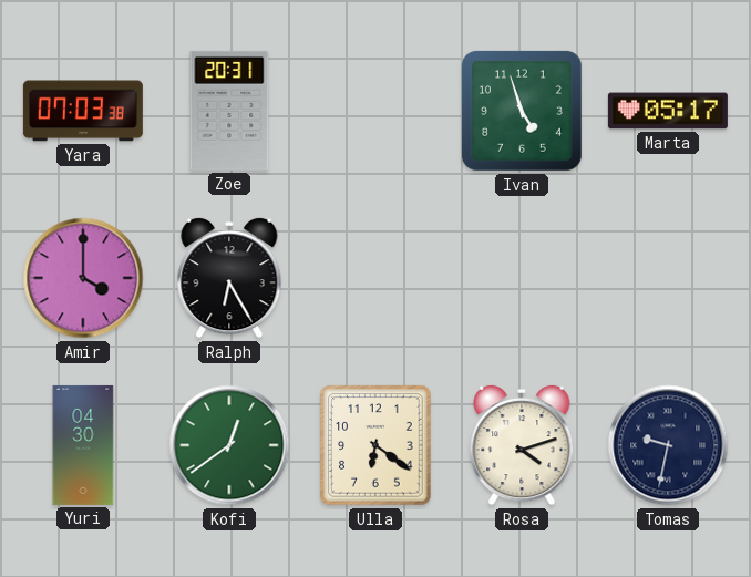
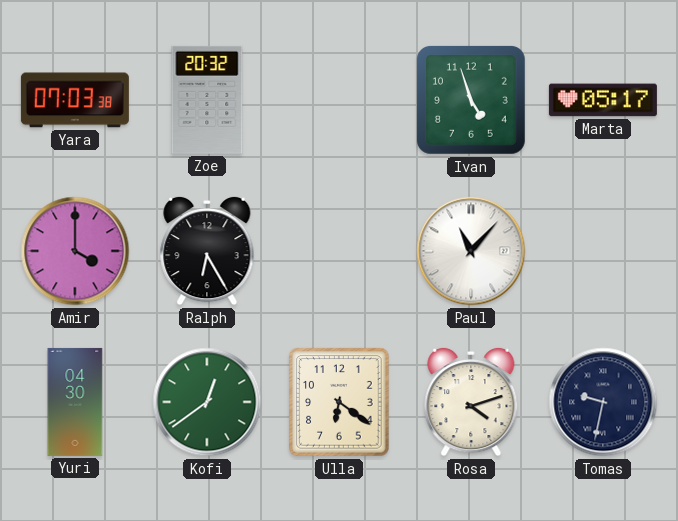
Zoe: 20:31 -> 20:32 (207, 100)
Paul: none -> 11:07 (471, 251)
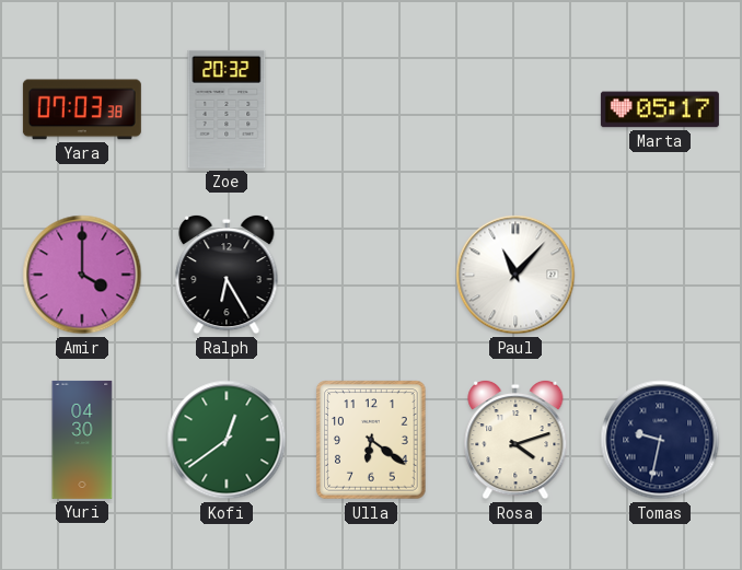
Ivan: 4:57 -> none (471, 100)
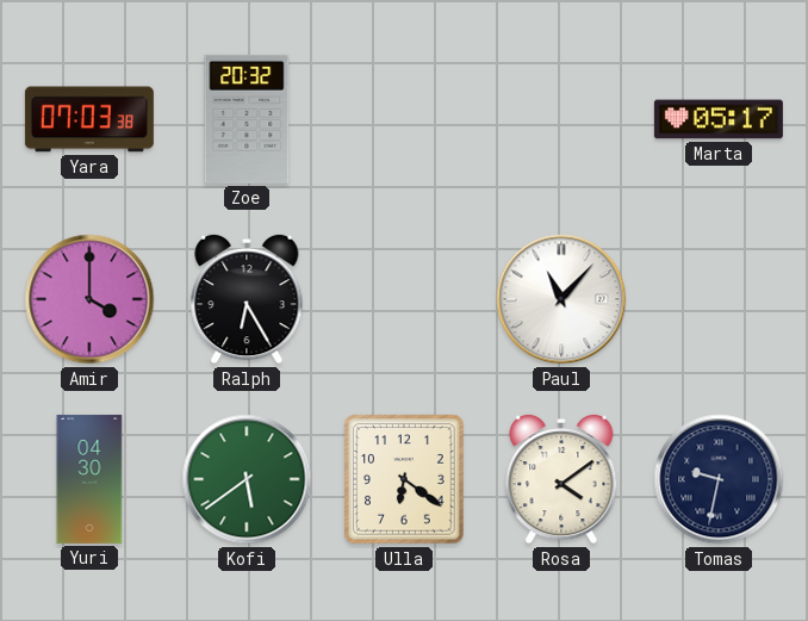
Kofi: 12:39 -> 5:39 (247, 479)
Rosa: 4:12 -> 4:09 (561, 479)
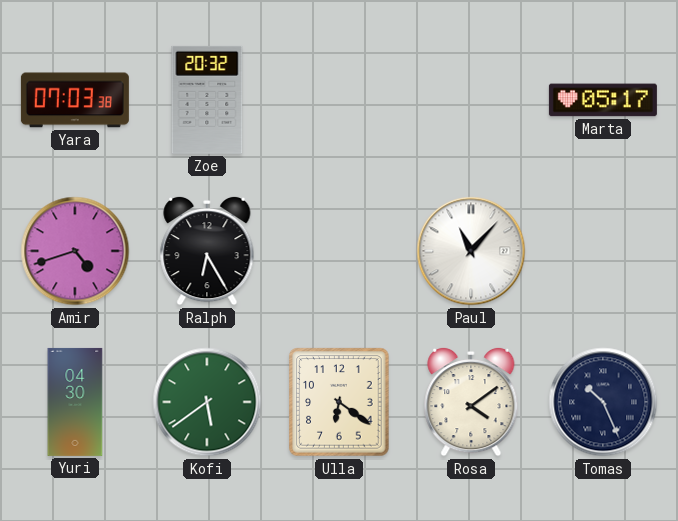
Amir: 4:00 -> 4:42 (75, 251)
Tomas: 9:32 -> 10:26 (603, 402)
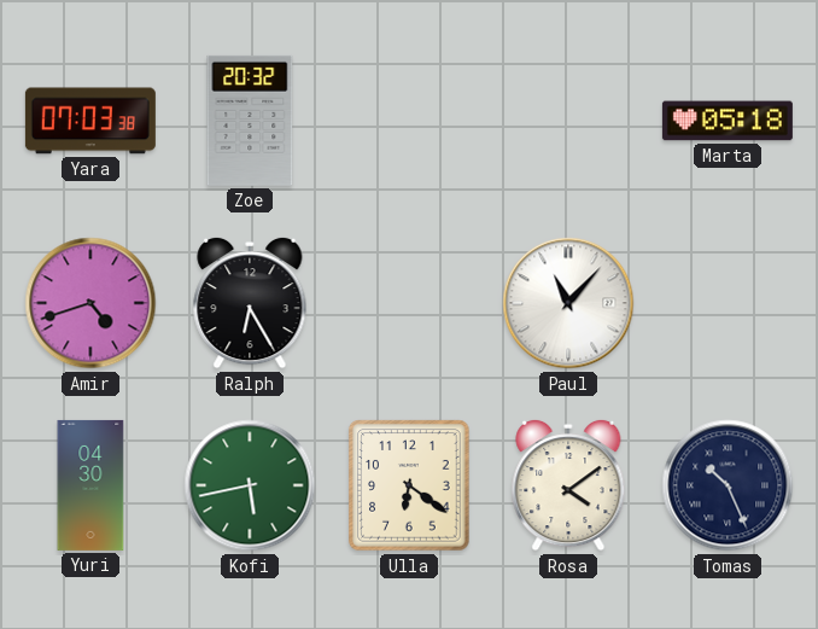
Marta: 05:17 -> 05:18 (728, 121)
Kofi: 5:39 -> 5:43 (250, 485)
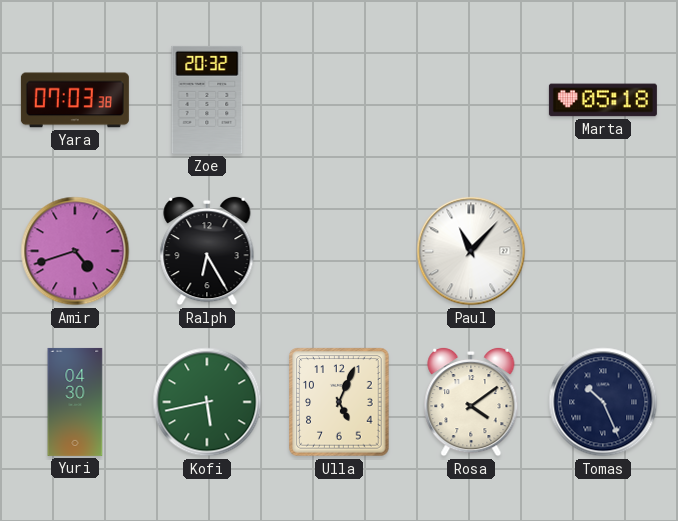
Ulla: 6:21 -> 5:04 (339, 402)
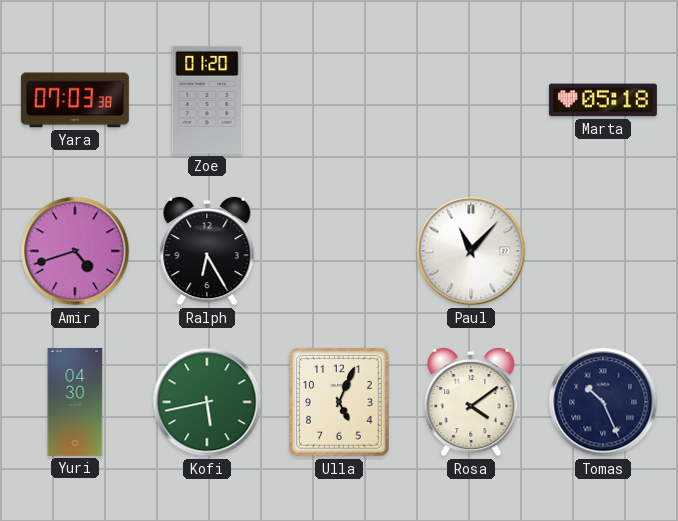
Zoe: 20:32 -> 01:20 (207, 100)
